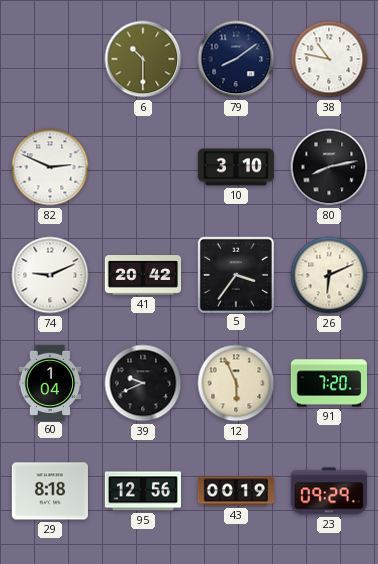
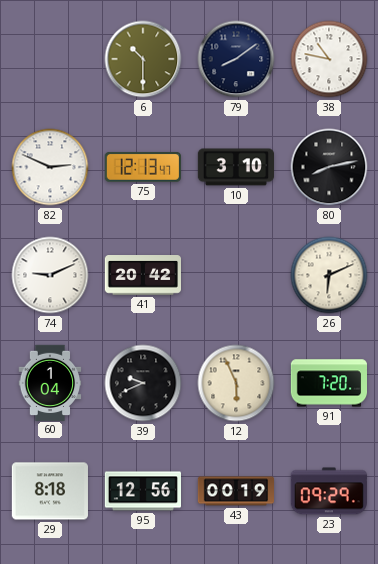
75: none -> 12:13 (143, 167)
5: 3:36 -> none (235, 274)
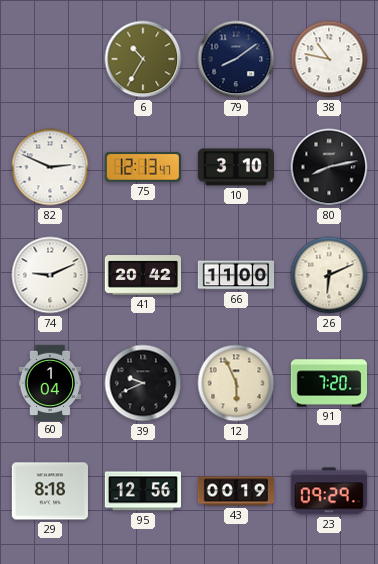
6: 10:30 -> 10:35 (143, 59)
66: none -> 11:00 (235, 275)
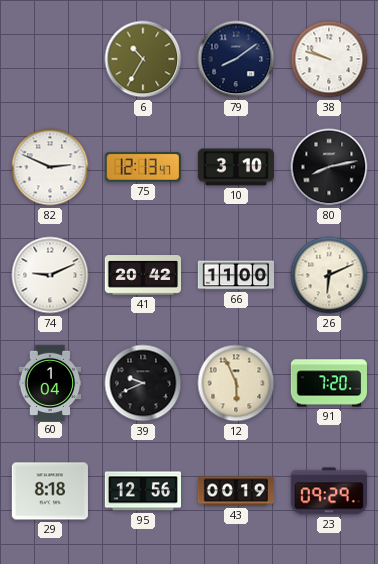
38: 10:47 -> 9:48 (329, 59)
